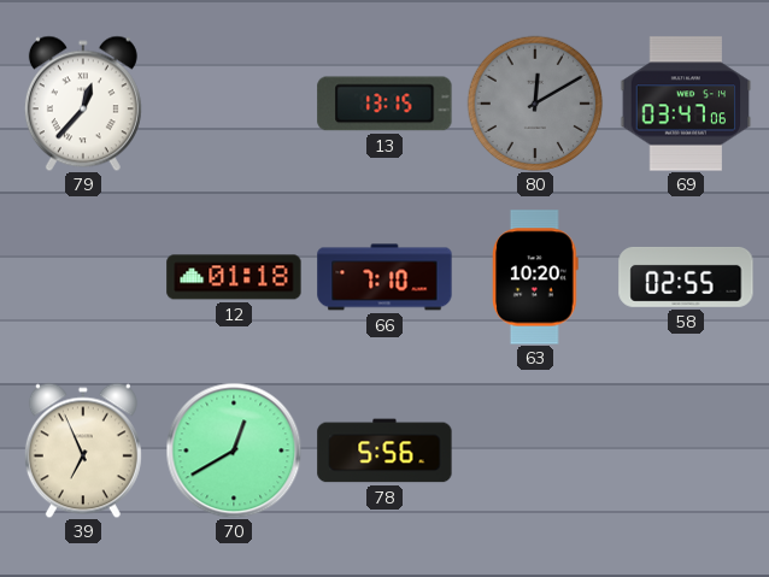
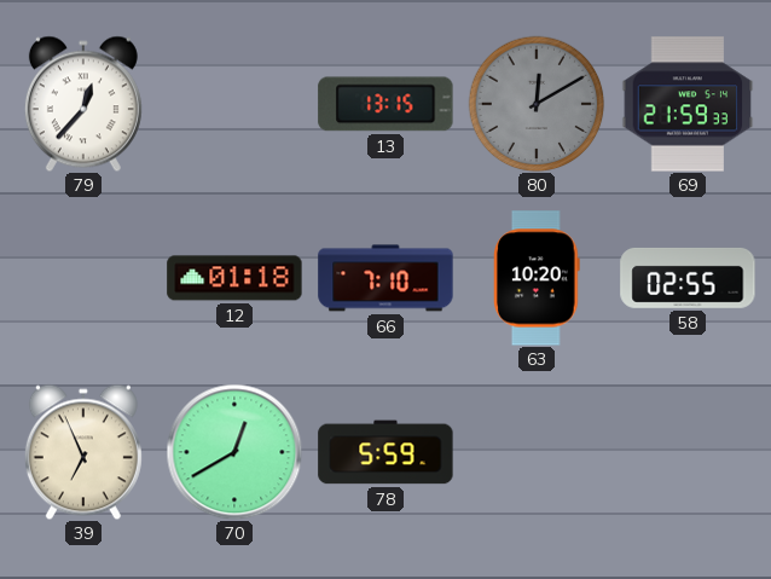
69: 03:47 -> 21:59 (688, 104)
78: 5:56 -> 5:59 (385, 452)
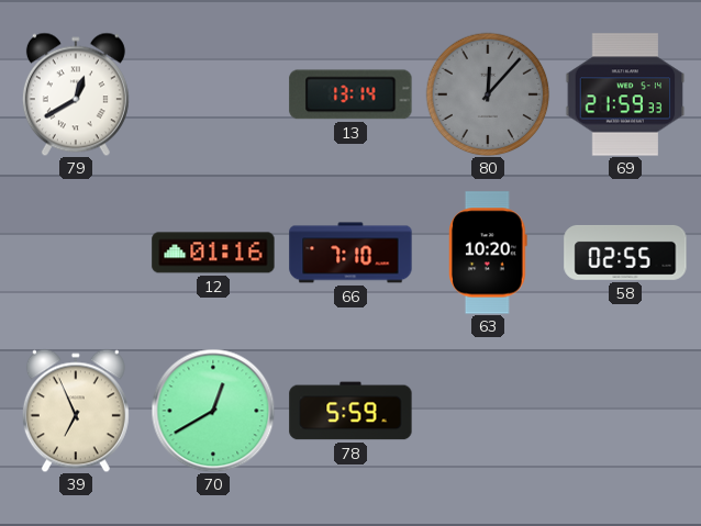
79: 12:37 -> 12:40 (76, 94)
13: 13:15 -> 13:14 (350, 94)
80: 12:10 -> 12:07 (488, 94)
12: 01:18 -> 01:16 (213, 253)
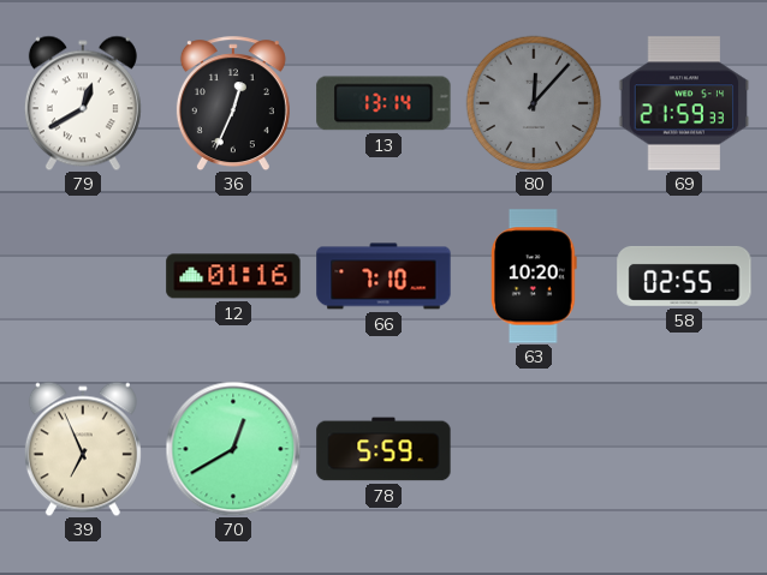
36: none -> 12:34 (233, 103)
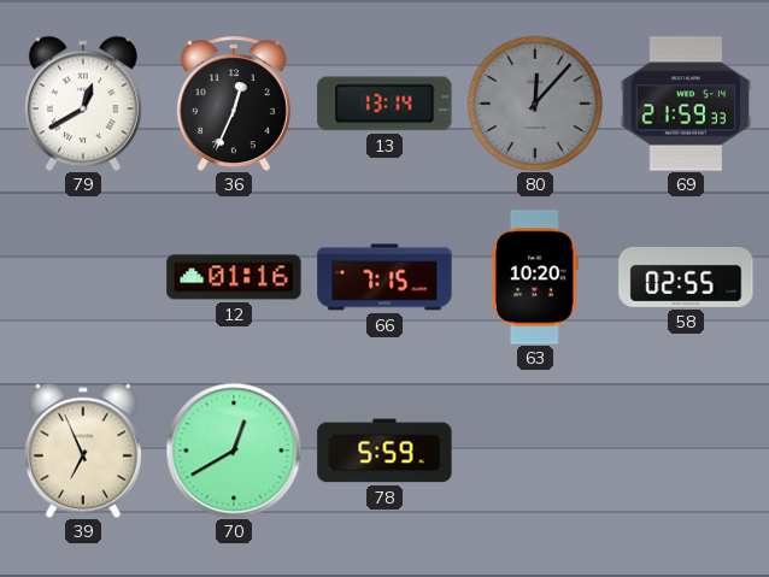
66: 7:10 -> 7:15 (384, 277)
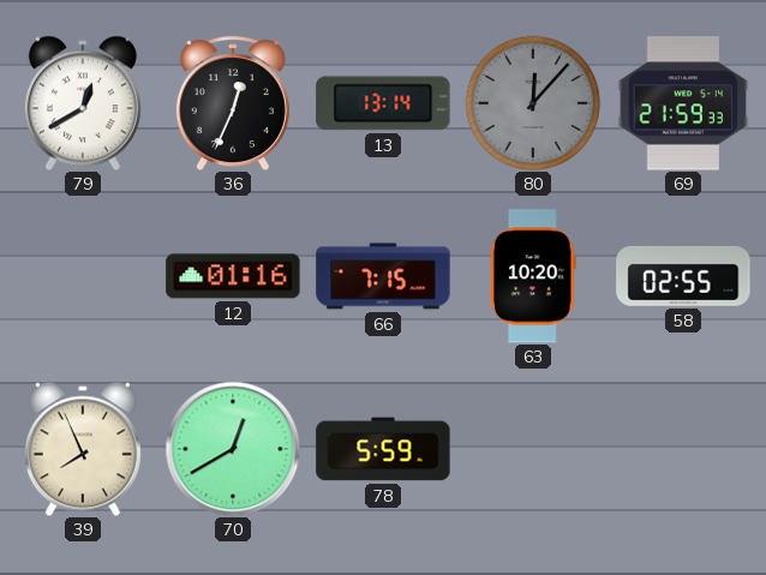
39: 6:56 -> 7:56 (83, 449)
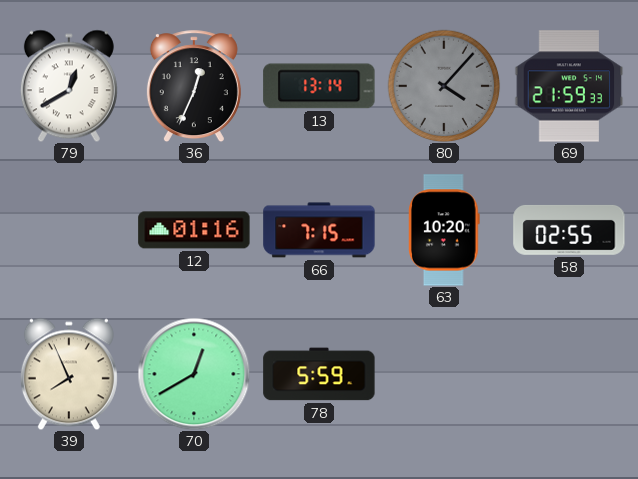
80: 12:07 -> 4:07 (444, 86)
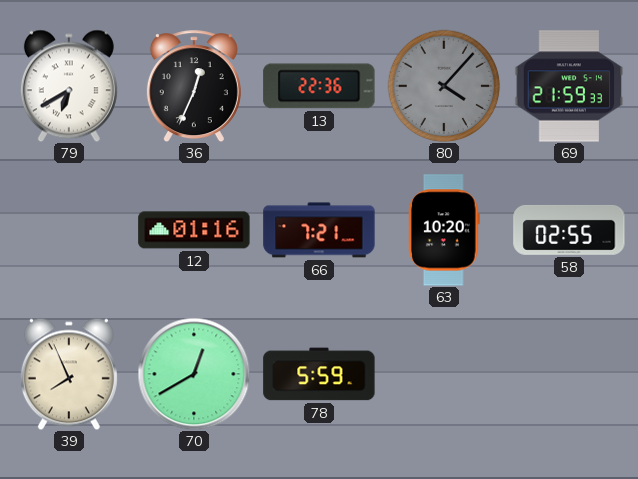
79: 12:40 -> 6:40 (69, 86)
13: 13:14 -> 22:36 (319, 86)
66: 7:15 -> 7:21 (319, 230)
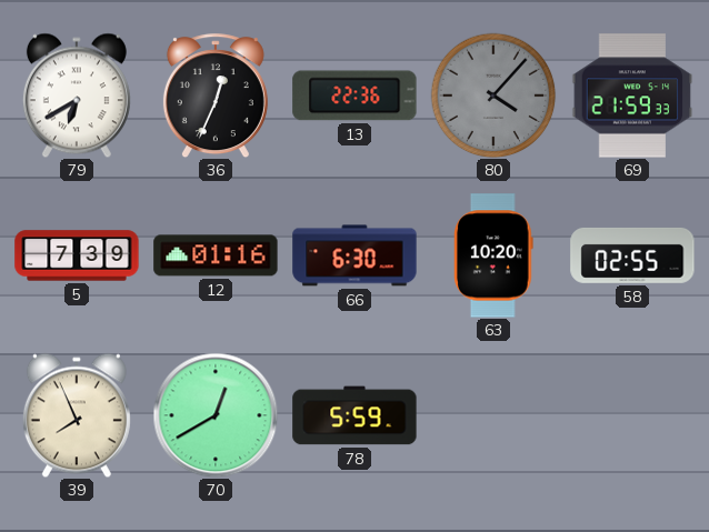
5: none -> 7:39 (77, 255)
66: 7:21 -> 6:30 (354, 255)
